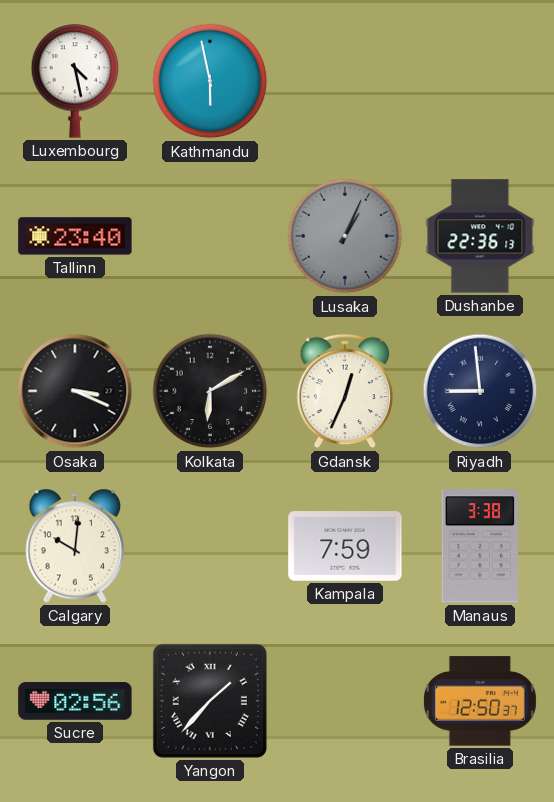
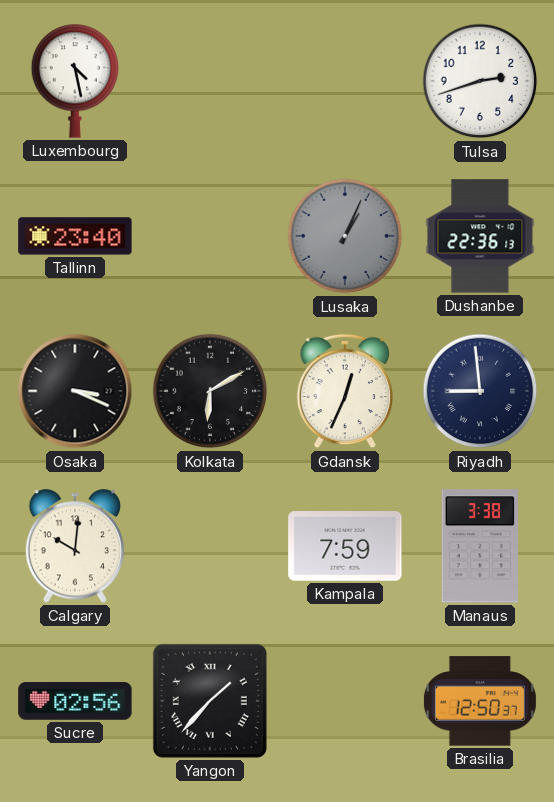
Kathmandu: 5:58 -> none (210, 81)
Tulsa: none -> 2:42 (480, 81)
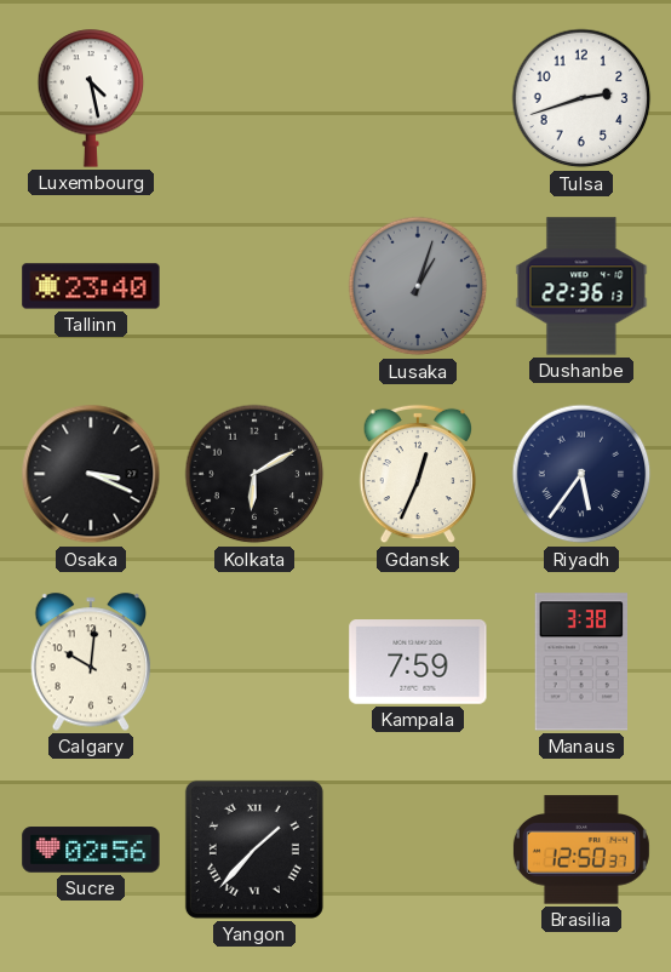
Lusaka: 1:04 -> 1:03 (418, 286)
Riyadh: 8:59 -> 5:36 (581, 474)
